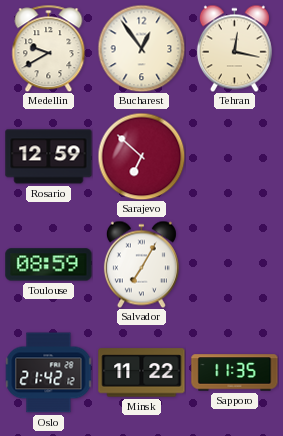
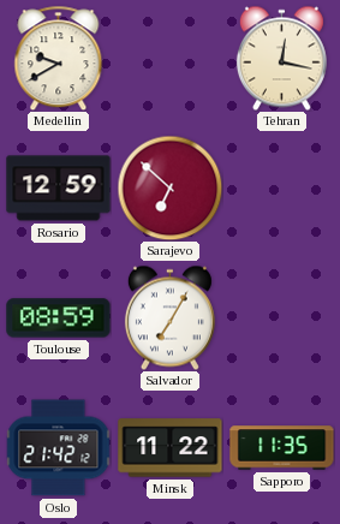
Bucharest: 12:54 -> none (141, 48)
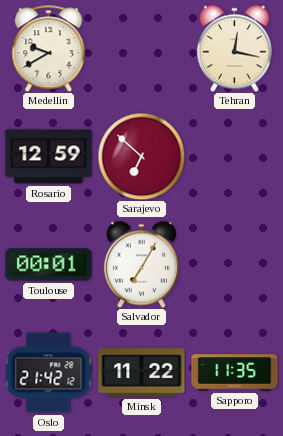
Toulouse: 08:59 -> 00:01 (49, 265)
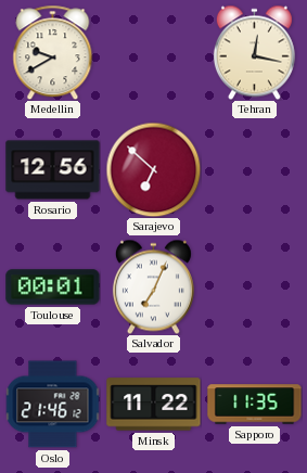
Rosario: 12:59 -> 12:56 (53, 170)
Salvador: 7:05 -> 7:04 (153, 286)
Oslo: 21:42 -> 21:46 (52, 405)
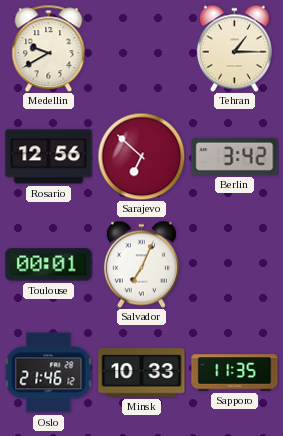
Tehran: 12:17 -> 1:15 (234, 48)
Berlin: none -> 3:42 (235, 156)
Minsk: 11:22 -> 10:33 (142, 373)
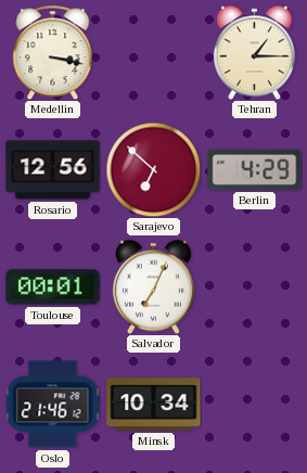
Medellin: 9:40 -> 3:17 (53, 52)
Berlin: 3:42 -> 4:29 (255, 169)
Minsk: 10:33 -> 10:34 (154, 405)
Sapporo: 11:35 -> none (235, 373)
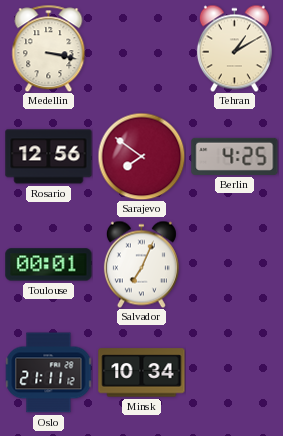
Tehran: 1:15 -> 1:10 (234, 48)
Sarajevo: 6:52 -> 7:51 (141, 156)
Berlin: 4:29 -> 4:25 (235, 156)
Oslo: 21:46 -> 21:11 (48, 373)
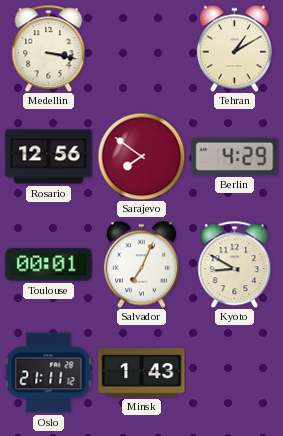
Berlin: 4:25 -> 4:29 (235, 156)
Kyoto: none -> 8:50 (235, 264)
Minsk: 10:34 -> 1:43 (142, 373)
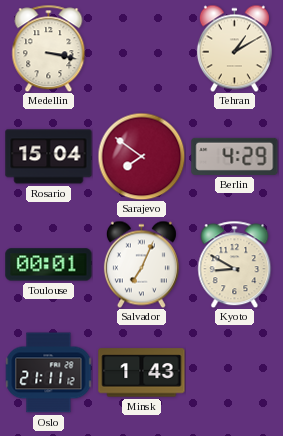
Rosario: 12:56 -> 15:04 (49, 157)
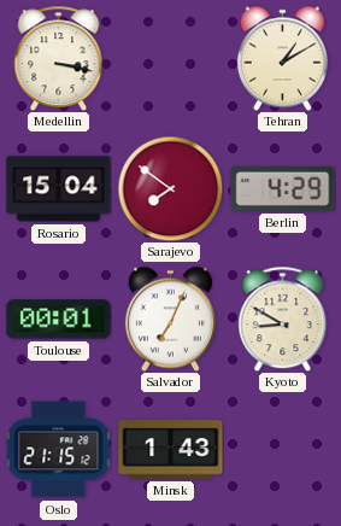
Oslo: 21:11 -> 21:15 (58, 450)
